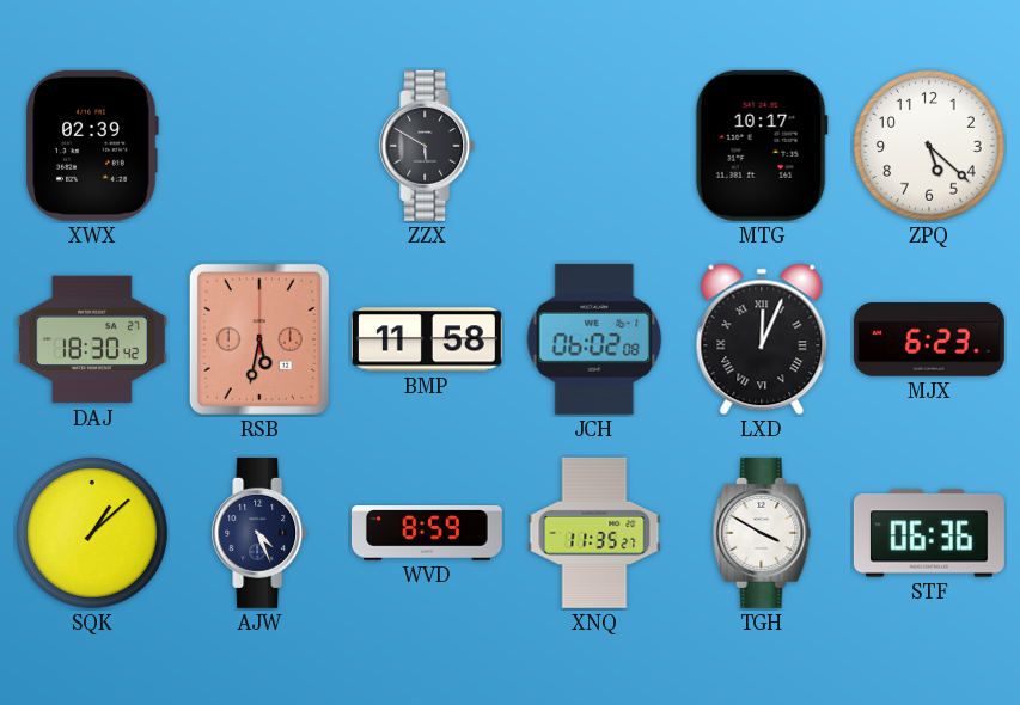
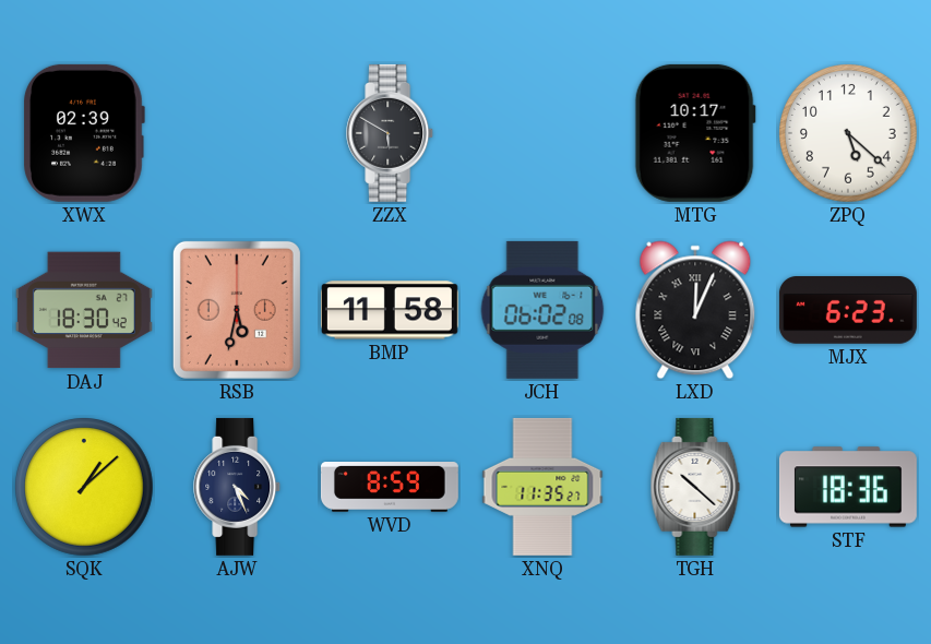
TGH: 3:50 -> 10:22 (695, 487)
STF: 06:36 -> 18:36 (848, 487)
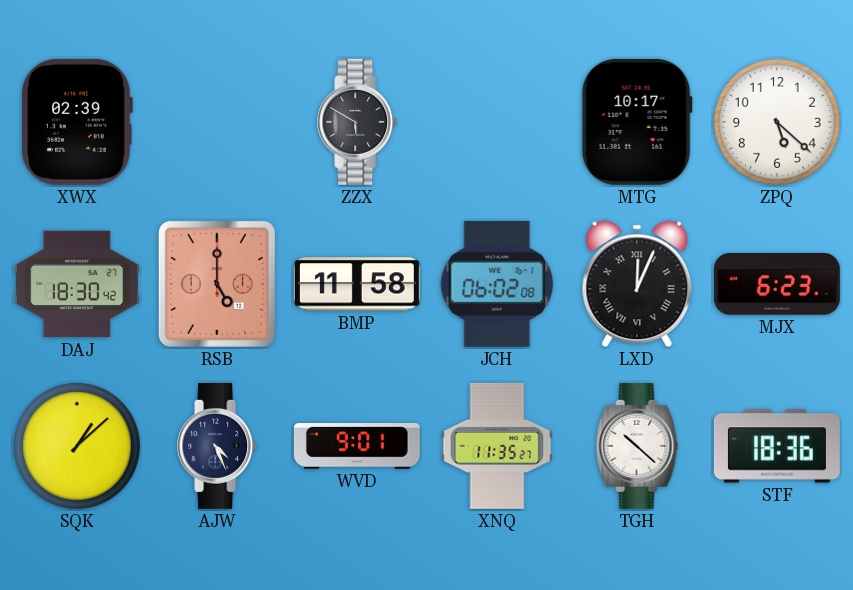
RSB: 5:32 -> 5:00 (217, 284)
WVD: 8:59 -> 9:01 (357, 447)
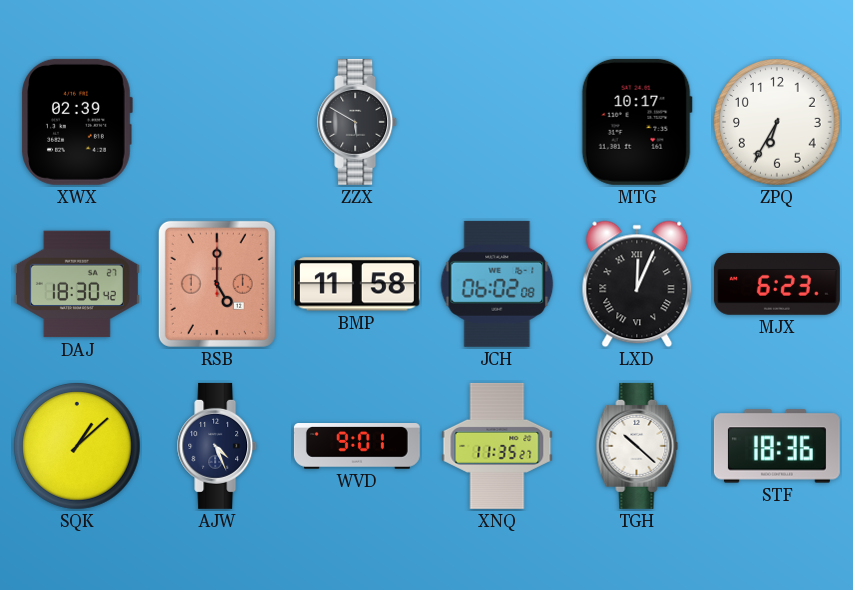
ZPQ: 5:22 -> 6:35 (778, 123)
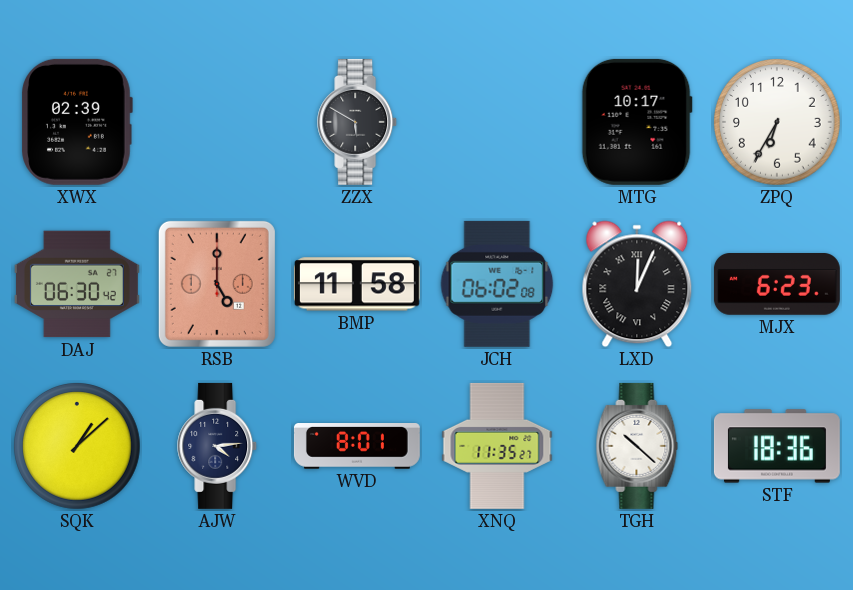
DAJ: 18:30 -> 06:30 (77, 284)
AJW: 4:26 -> 4:14 (218, 446)
WVD: 9:01 -> 8:01 (357, 447)
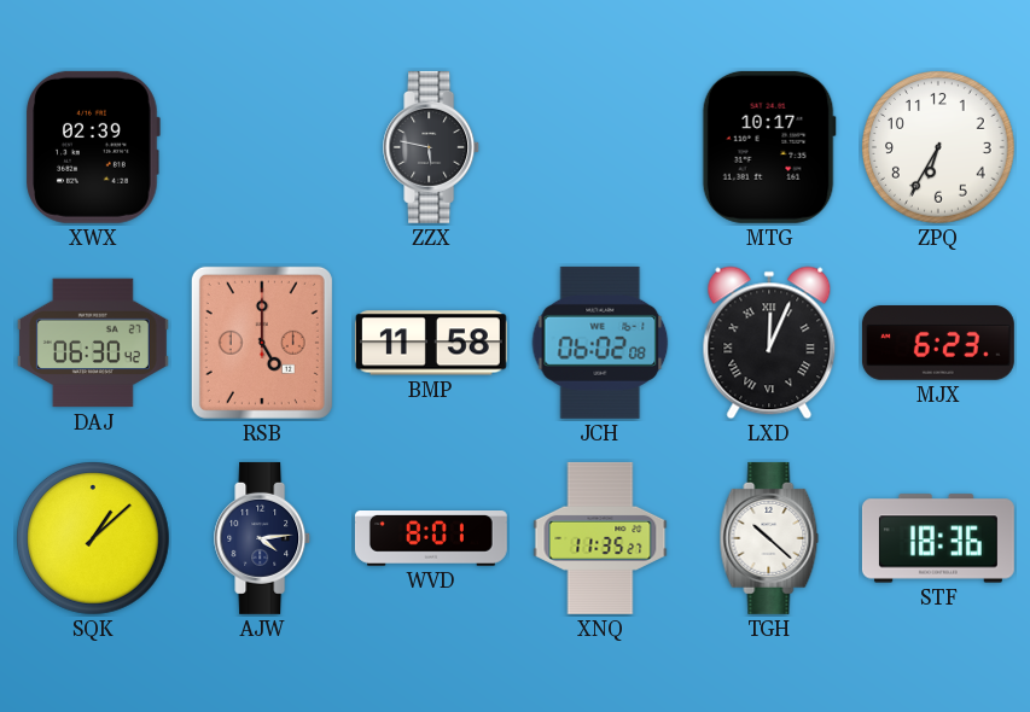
ZZX: 5:50 -> 5:47 (432, 147)
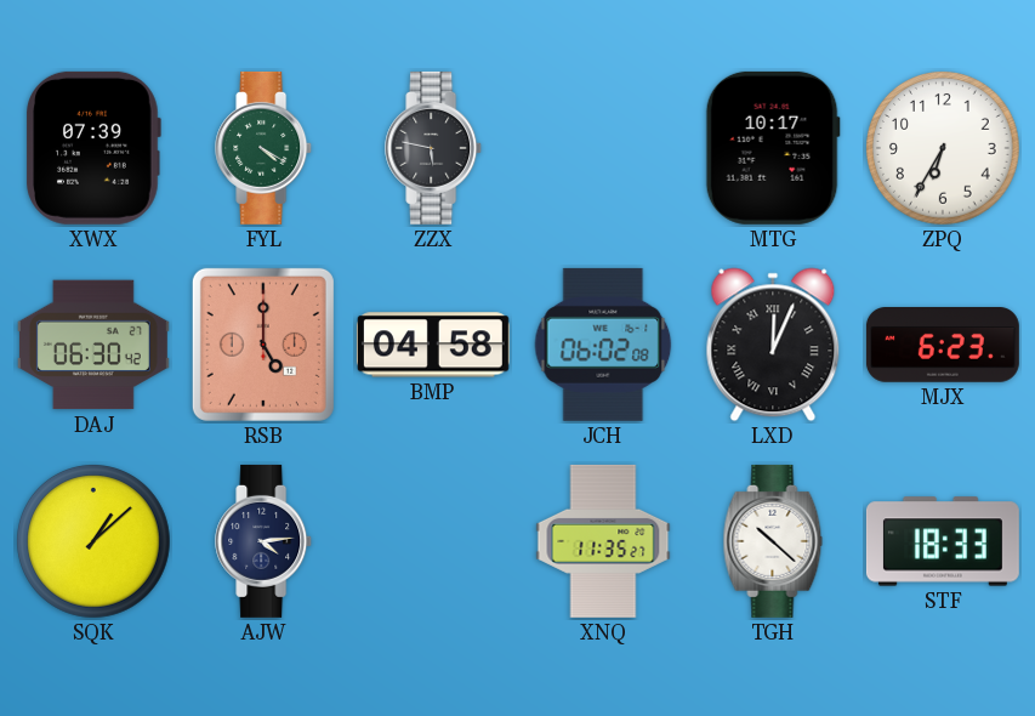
XWX: 02:39 -> 07:39 (93, 148)
FYL: none -> 4:20 (265, 148)
BMP: 11:58 -> 04:58 (433, 345)
WVD: 8:01 -> none (431, 539)
STF: 18:36 -> 18:33 (943, 541)
